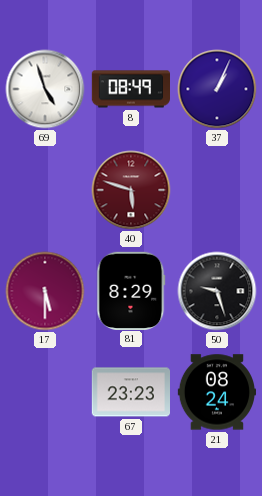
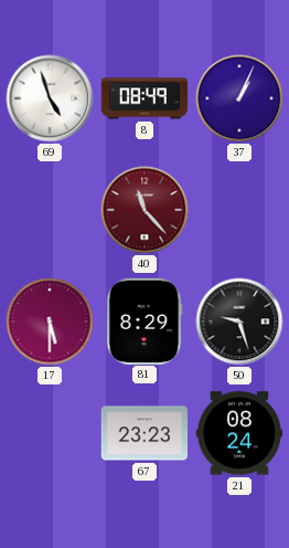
40: 5:48 -> 11:23 (144, 210)
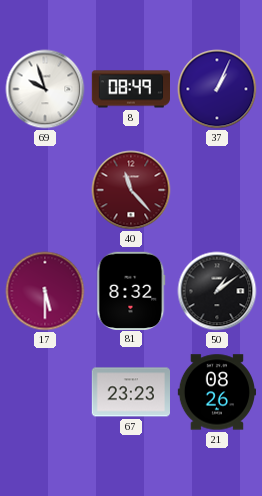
69: 4:57 -> 9:57 (45, 89)
81: 8:29 -> 8:32 (131, 290)
50: 9:27 -> 1:09 (217, 291)
21: 08:24 -> 08:26 (216, 392)
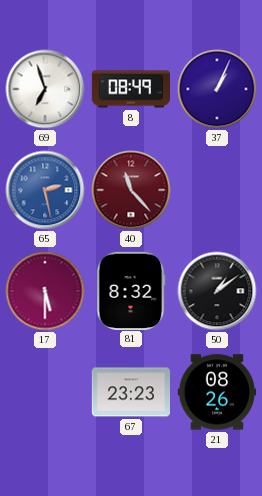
69: 9:57 -> 6:57 (45, 89)
65: none -> 2:28 (45, 190)
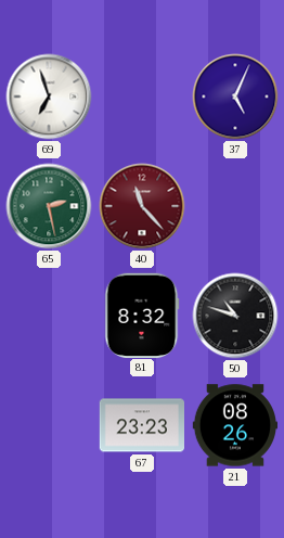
8: 08:49 -> none (130, 89)
37: 1:04 -> 5:04 (235, 97)
65 dial: blue -> green (49, 206)
17: 5:30 -> none (45, 291)
50: 1:09 -> 10:48 (235, 316)
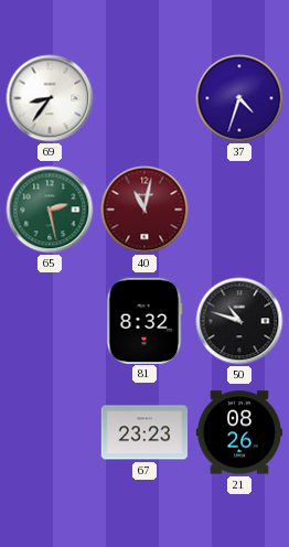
69: 6:57 -> 8:36 (50, 98)
37: 5:04 -> 4:33 (239, 98)
40: 11:23 -> 11:02 (144, 210)
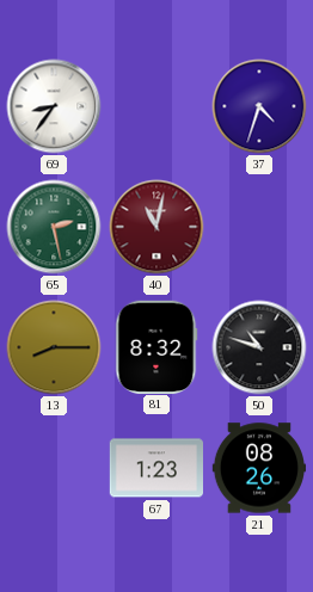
13: none -> 8:15 (54, 347)
67: 23:23 -> 1:23 (155, 468)
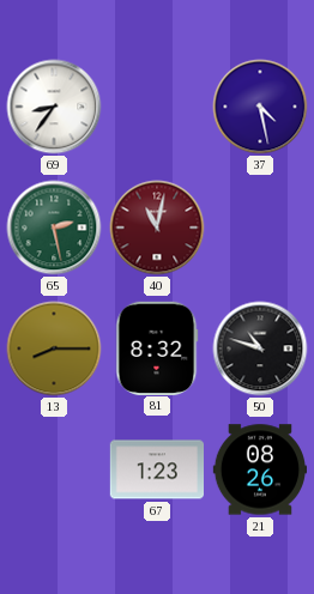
37: 4:33 -> 4:28 (260, 107)
